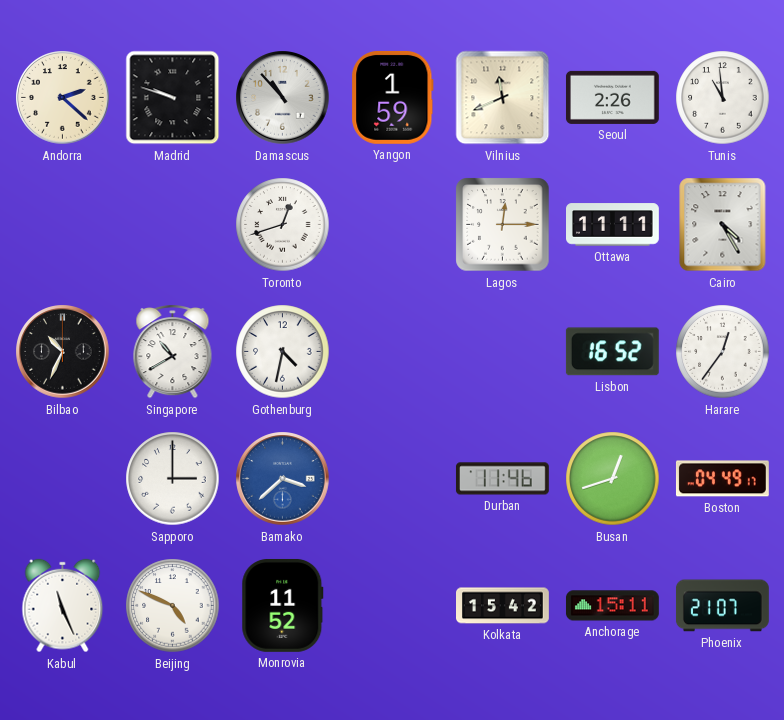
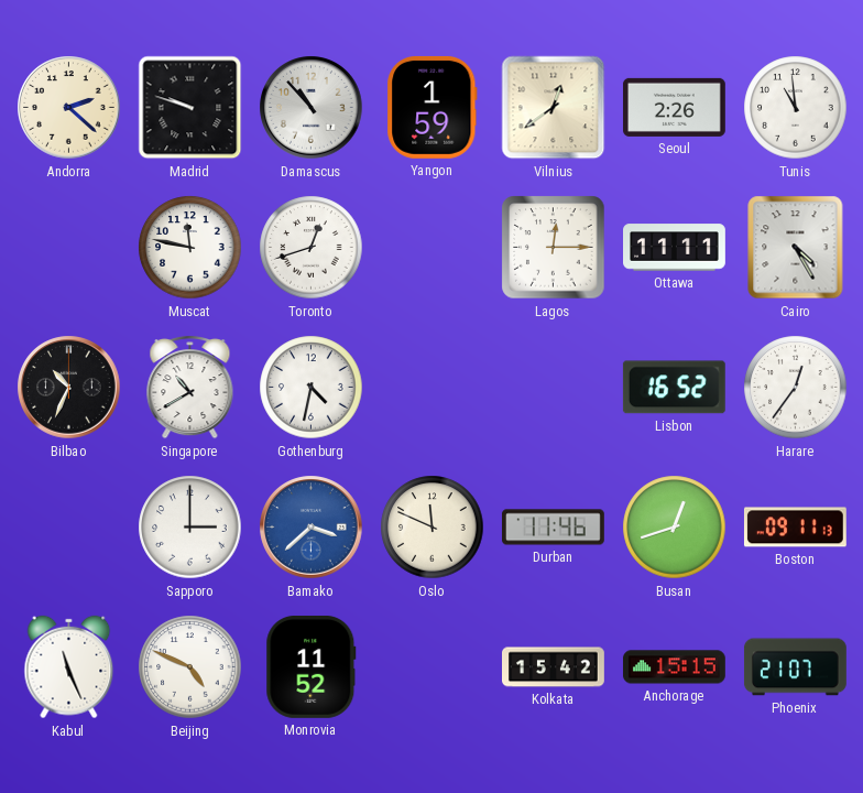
Vilnius: 11:41 -> 12:39 (554, 108)
Muscat: none -> 11:47 (190, 248)
Oslo: none -> 11:49 (433, 528)
Boston: 04:49 -> 09:11 (795, 528)
Anchorage: 15:11 -> 15:15 (674, 667)
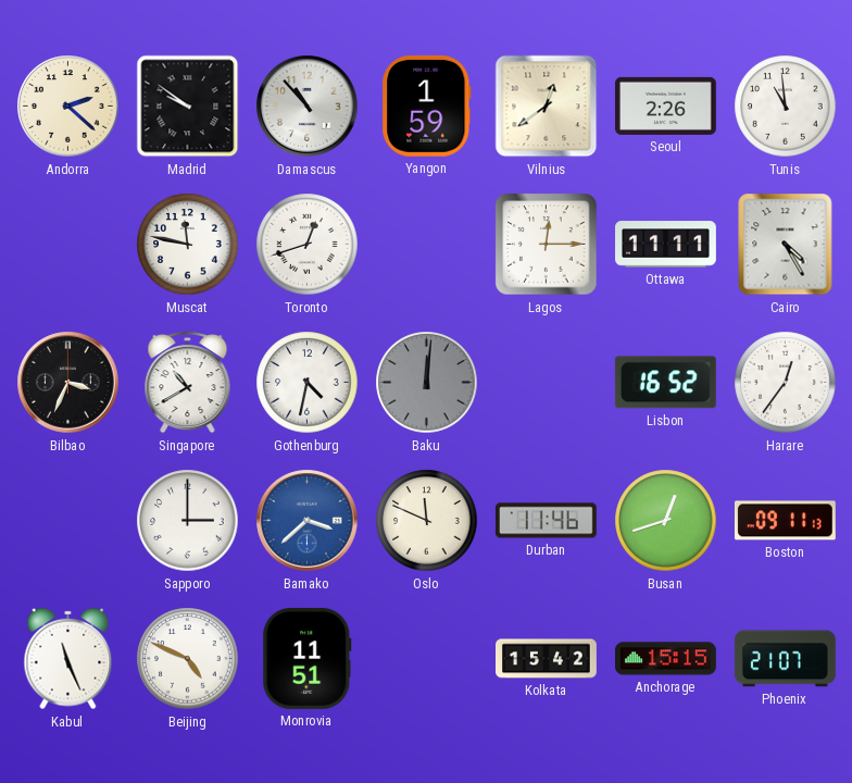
Madrid: 9:48 -> 9:51 (188, 107)
Bilbao: 10:34 -> 3:34 (68, 383)
Baku: none -> 12:01 (427, 383)
Monrovia: 11:52 -> 11:51 (308, 658)
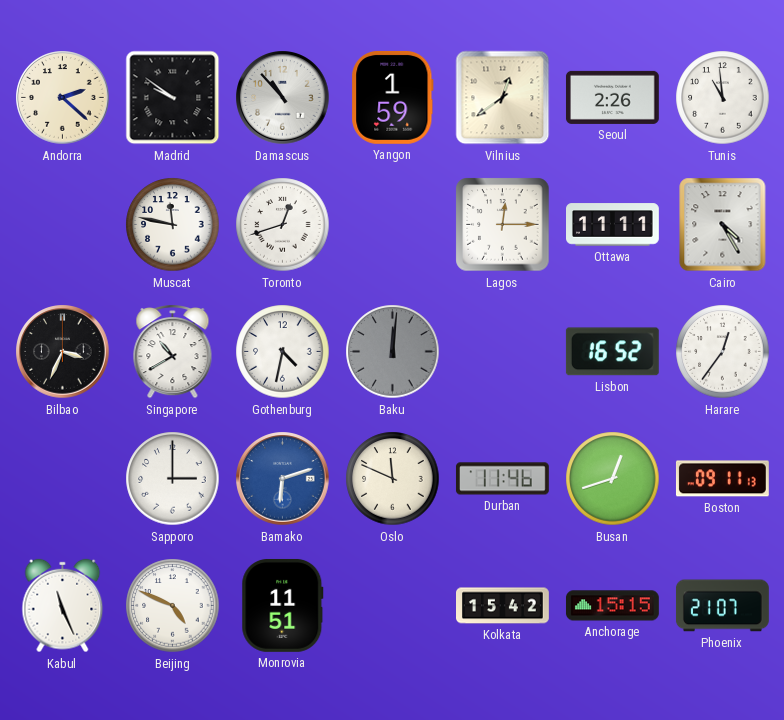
Bamako: 3:38 -> 6:12 (283, 479)
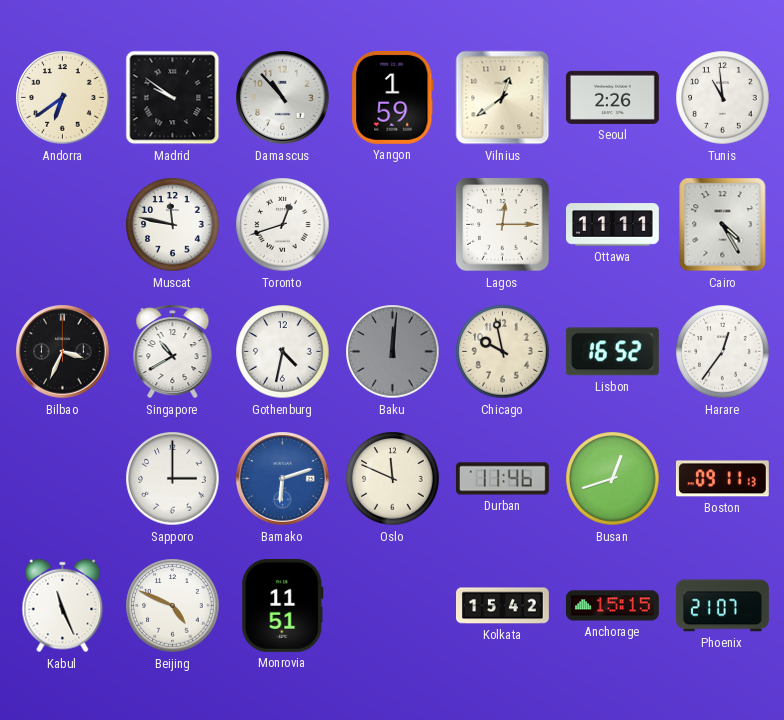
Andorra: 2:22 -> 6:39 (63, 98)
Chicago: none -> 9:58 (503, 352)
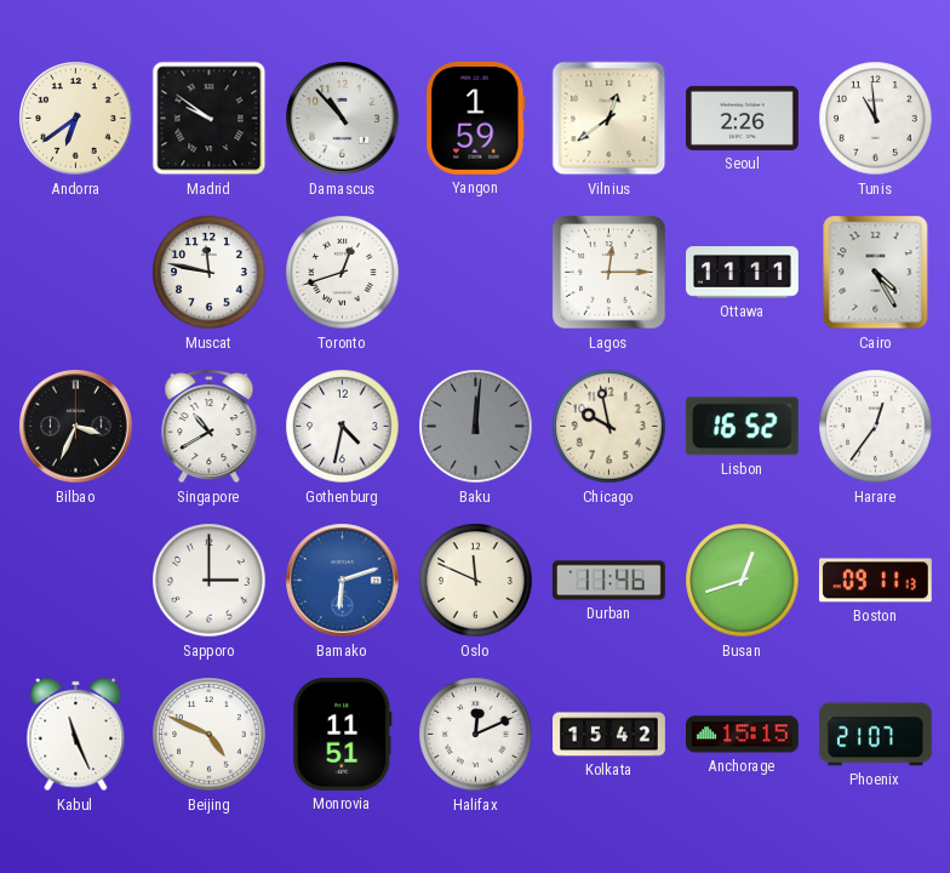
Halifax: none -> 12:11 (476, 735)
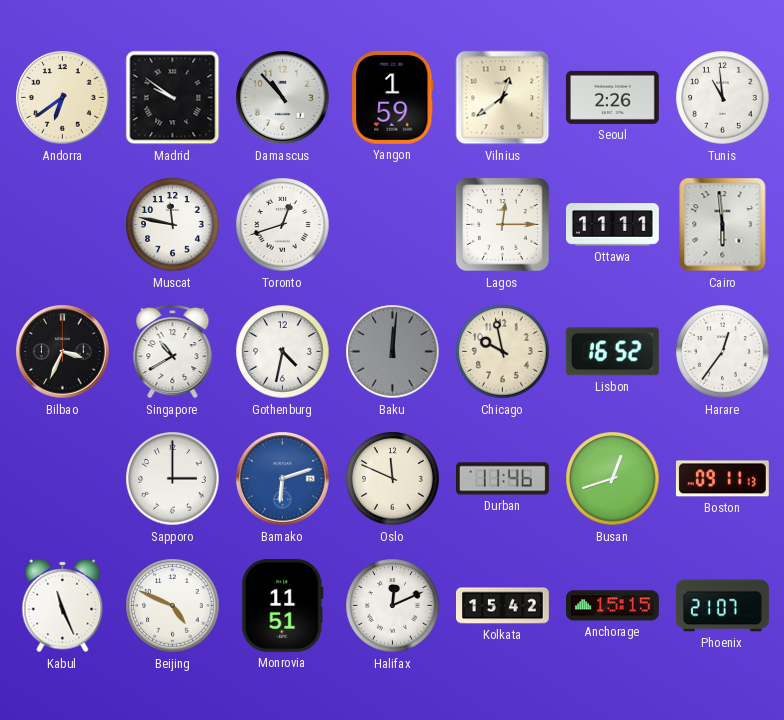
Cairo: 4:25 -> 5:59 (723, 225)
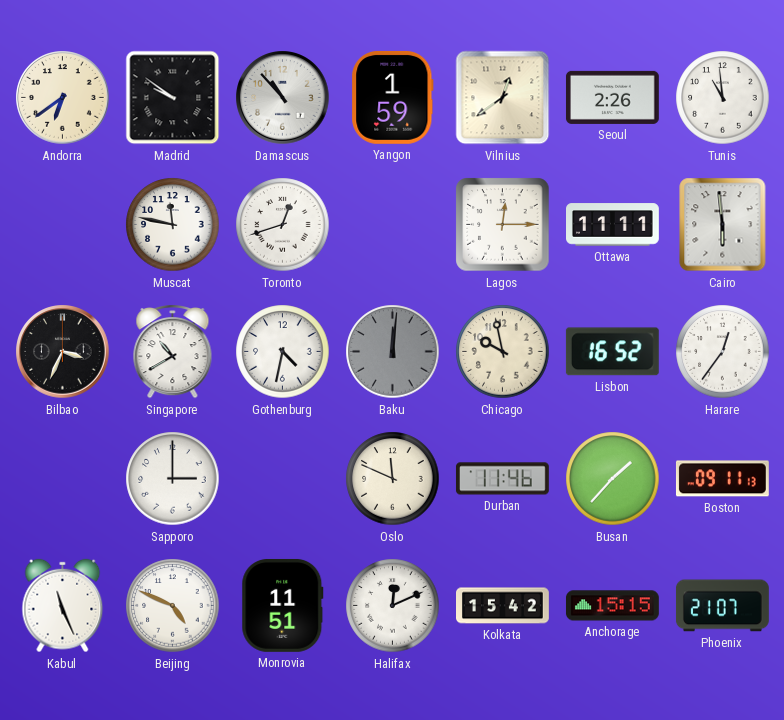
Bamako: 6:12 -> none (283, 479)
Busan: 12:42 -> 1:37 (613, 479)
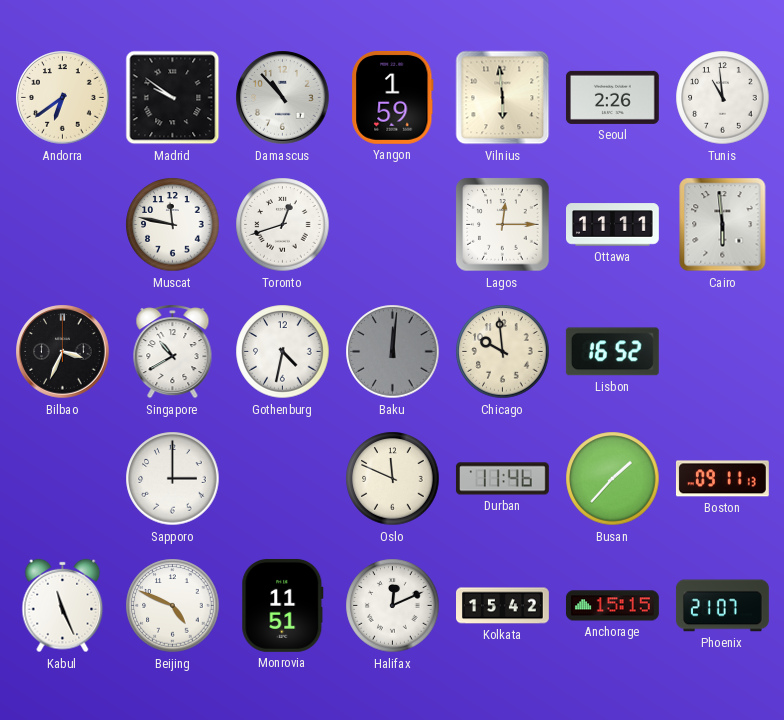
Vilnius: 12:39 -> 5:59 (503, 98)
Chicago: 9:58 -> 9:59 (503, 352)
Harare: 12:36 -> none (723, 352)
